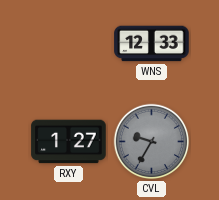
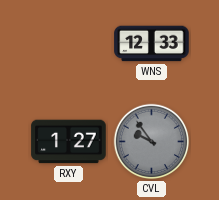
CVL: 9:35 -> 9:54 (152, 142)
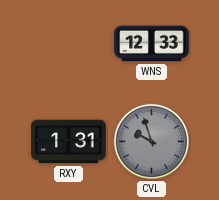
RXY: 1:27 -> 1:31 (69, 142)
CVL: 9:54 -> 9:57 (152, 142)
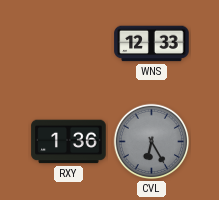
RXY: 1:31 -> 1:36 (69, 142)
CVL: 9:57 -> 6:25 (152, 142)
